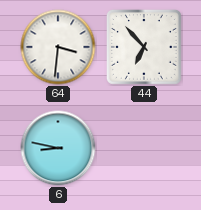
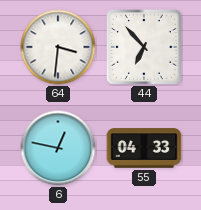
6: 8:47 -> 12:47 (58, 148)
55: none -> 04:33 (144, 148)
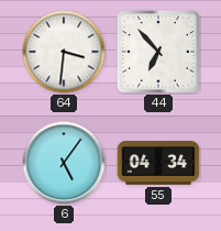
6: 12:47 -> 5:06 (64, 163)
55: 04:33 -> 04:34 (158, 163)
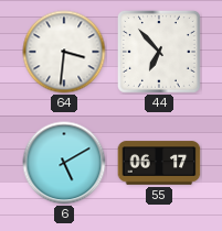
6: 5:06 -> 5:10 (64, 163)
55: 04:34 -> 06:17 (159, 163)
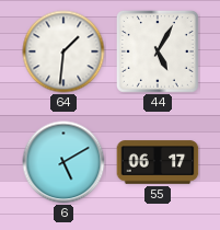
64: 3:31 -> 1:31 (63, 51)
44: 6:53 -> 5:05 (158, 51)
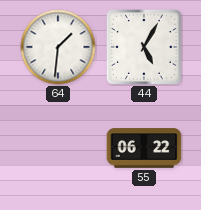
6: 5:10 -> none (63, 162)
55: 06:17 -> 06:22 (144, 148)
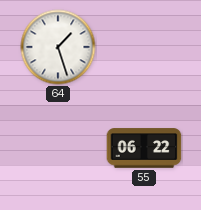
64: 1:31 -> 1:27 (58, 47)
44: 5:05 -> none (144, 47)
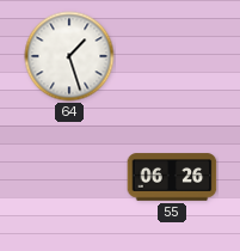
55: 06:22 -> 06:26 (172, 177)
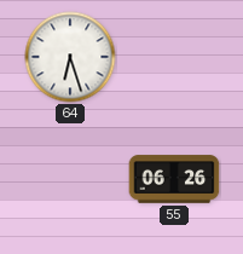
64: 1:27 -> 6:27 (70, 57)
